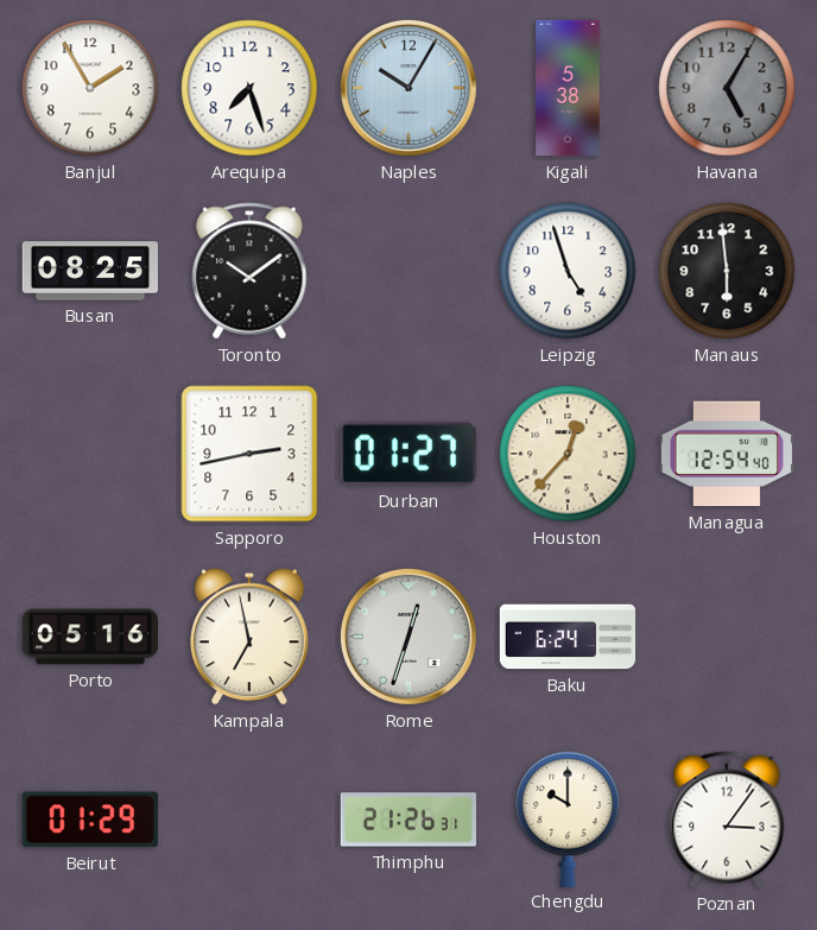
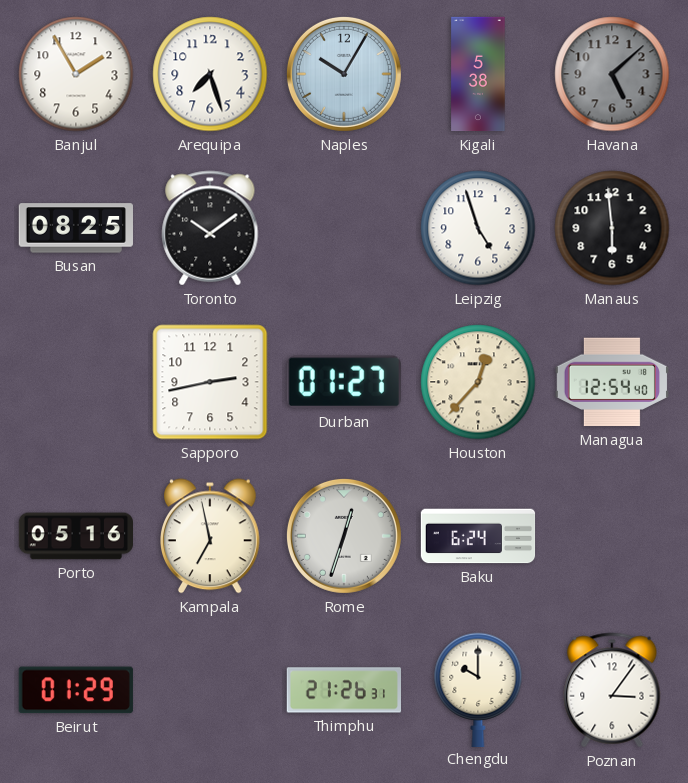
Havana: 5:05 -> 5:08 (612, 74)
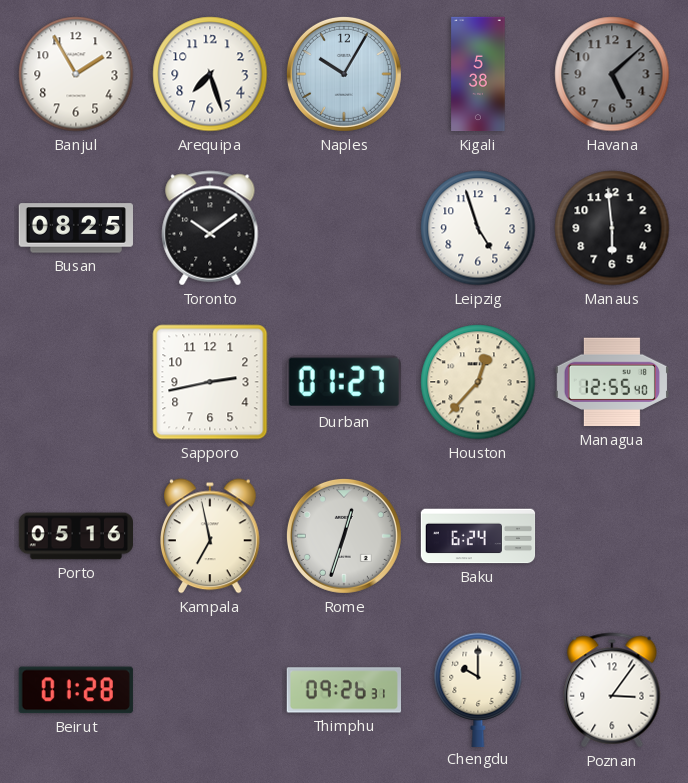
Managua: 12:54 -> 12:55 (612, 382)
Beirut: 01:29 -> 01:28 (76, 690)
Thimphu: 21:26 -> 09:26 (343, 690)
